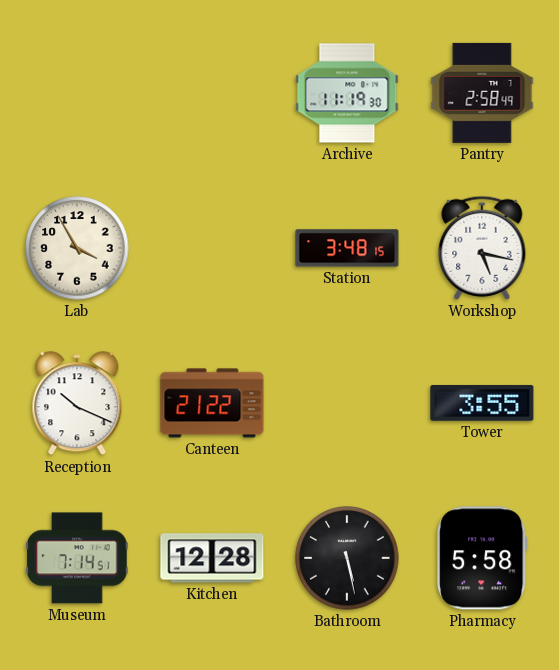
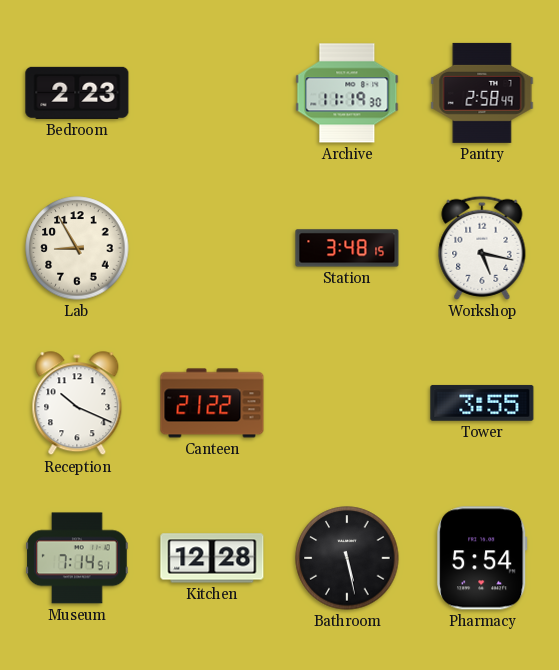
Bedroom: none -> 2:23 (77, 93)
Lab: 3:55 -> 8:55 (77, 248)
Pharmacy: 5:58 -> 5:54 (482, 558)
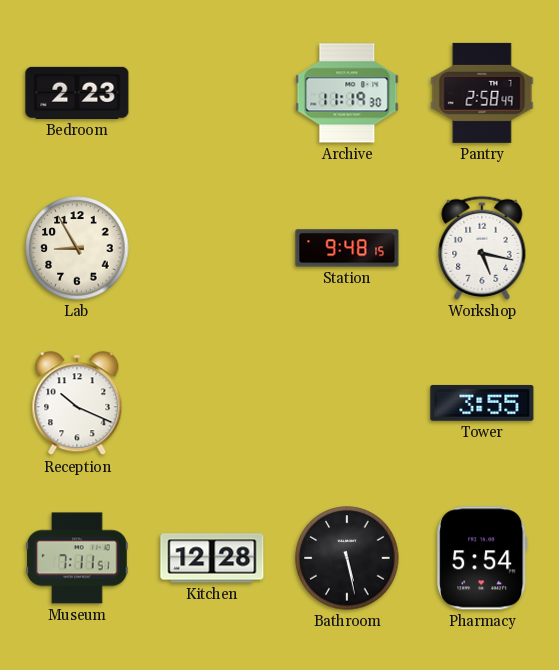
Station: 3:48 -> 9:48 (347, 248)
Canteen: 21:22 -> none (212, 403)
Museum: 7:14 -> 7:11 (77, 558)
